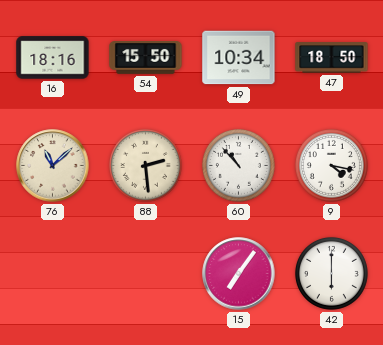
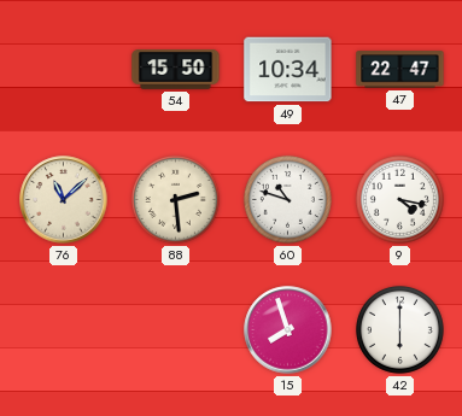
16: 18:16 -> none (53, 58)
47: 18:50 -> 22:47 (400, 70)
60: 10:53 -> 10:48 (287, 199)
15: 7:06 -> 7:57 (288, 330)
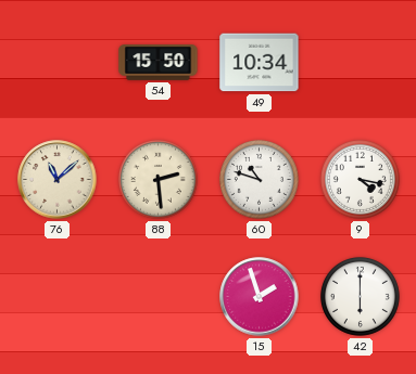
47: 22:47 -> none (400, 70)
15: 7:57 -> 1:57 (260, 297)
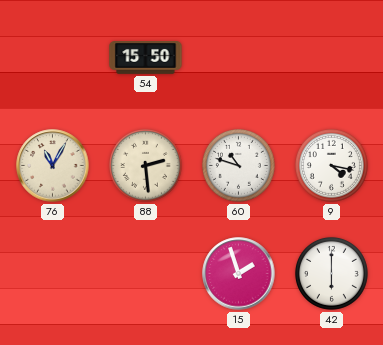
49: 10:34 -> none (260, 63)
76: 11:08 -> 11:05 (53, 166)
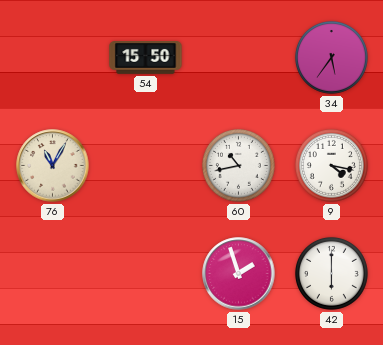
34: none -> 5:36 (331, 57)
88: 2:29 -> none (145, 165)
60: 10:48 -> 10:43 (238, 165)
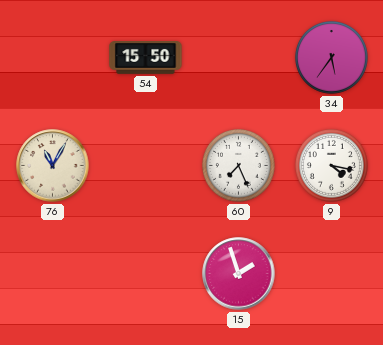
60: 10:43 -> 7:26 (238, 165)
42: 6:00 -> none (331, 273)
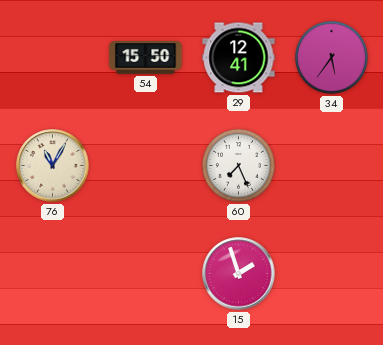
29: none -> 12:41 (239, 58)
9: 4:17 -> none (331, 165)
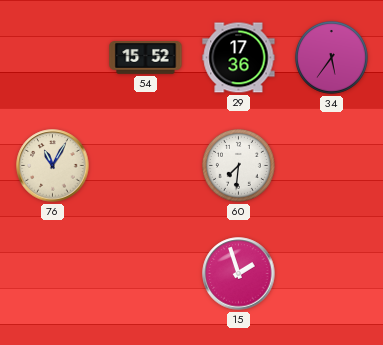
54: 15:50 -> 15:52 (146, 58)
29: 12:41 -> 17:36 (239, 58)
60: 7:26 -> 7:31 (238, 165)
